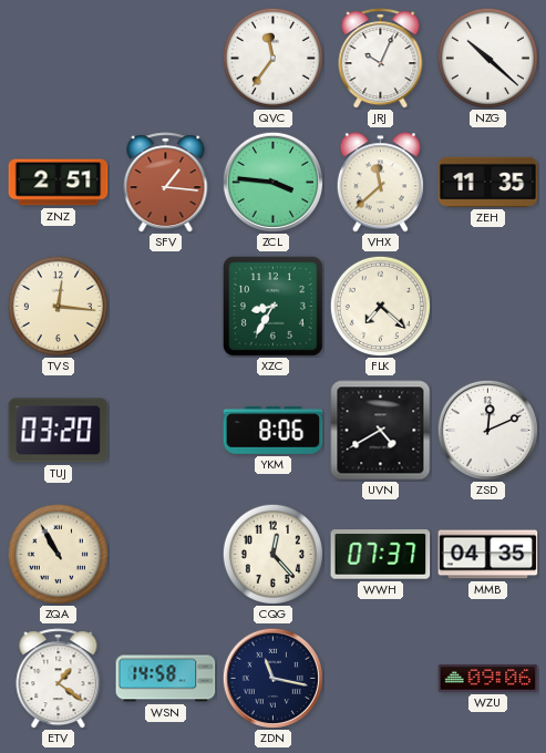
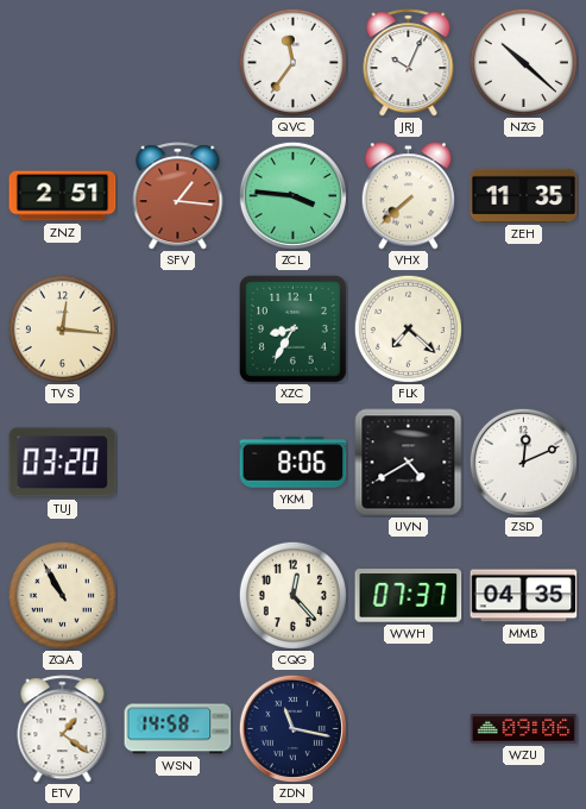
VHX: 11:38 -> 7:38 (408, 196)
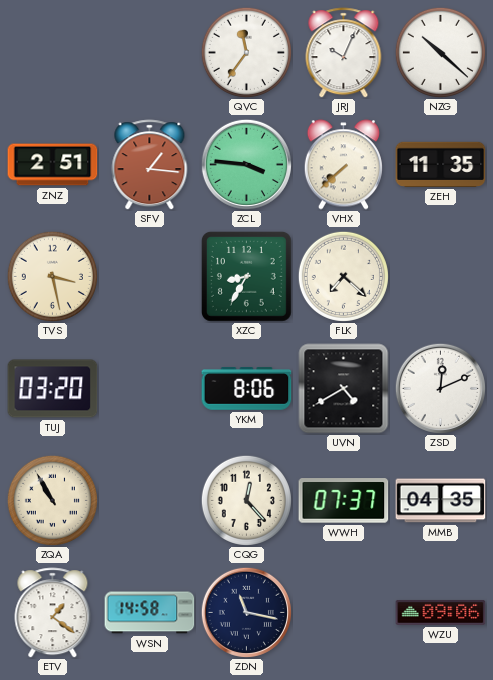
TVS: 12:16 -> 3:28 (52, 276)
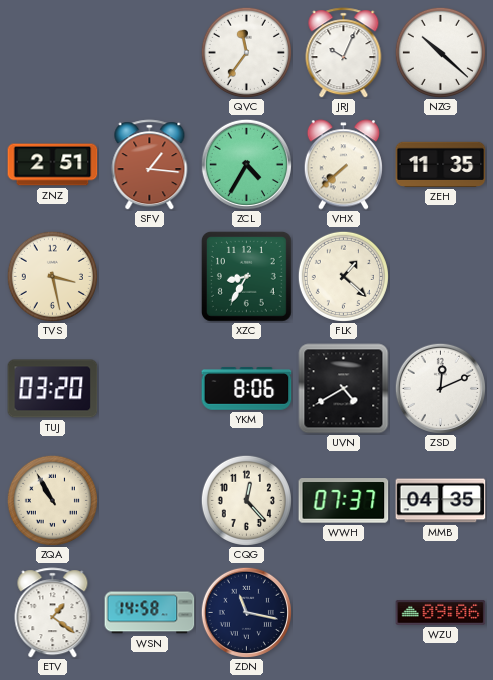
ZCL: 3:46 -> 4:35 (246, 164)
FLK: 7:22 -> 1:22 (343, 276)
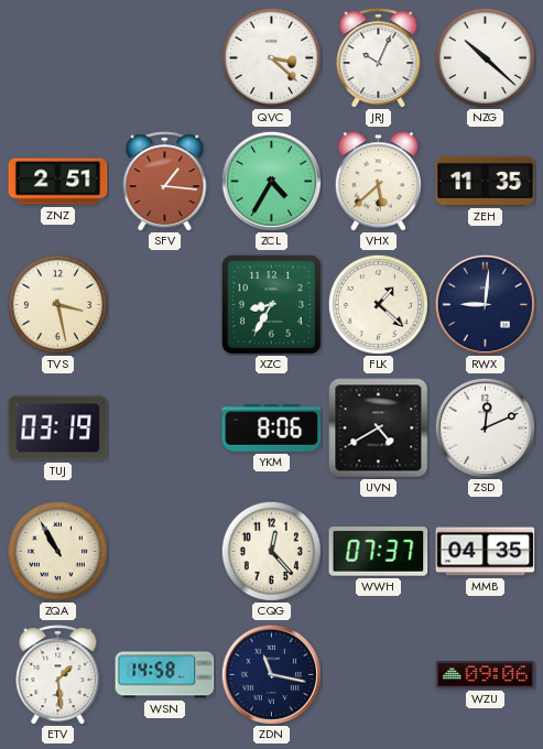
QVC: 11:36 -> 3:22 (271, 57)
VHX: 7:38 -> 5:38 (378, 182)
RWX: none -> 9:01 (485, 304)
TUJ: 03:20 -> 03:19 (58, 428)
ETV: 1:21 -> 1:29 (58, 675)
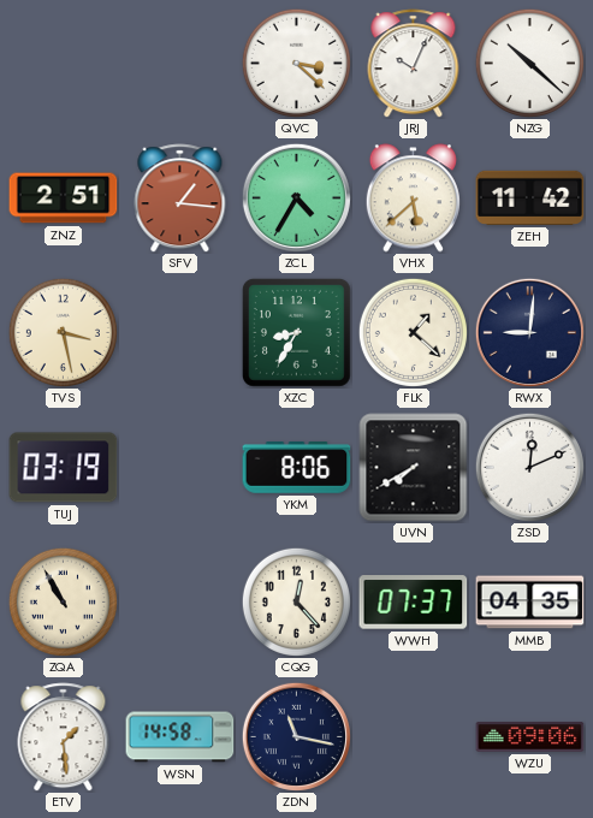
ZEH: 11:35 -> 11:42 (530, 197)
UVN: 4:40 -> 7:40 (414, 468)
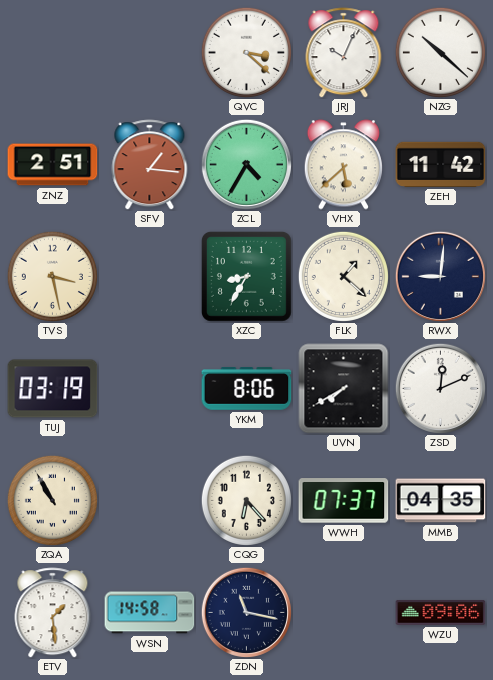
CQG: 12:23 -> 6:23 (246, 500)
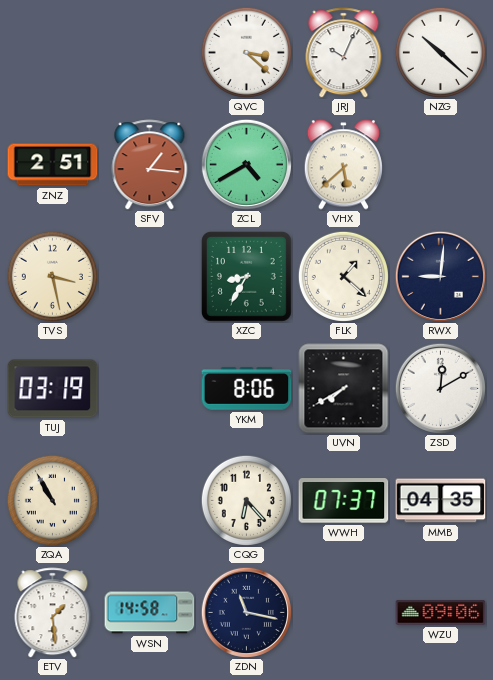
ZCL: 4:35 -> 4:40 (246, 164)
ZEH: 11:42 -> none (441, 164)
ZSD: 12:11 -> 12:10 (440, 388)
